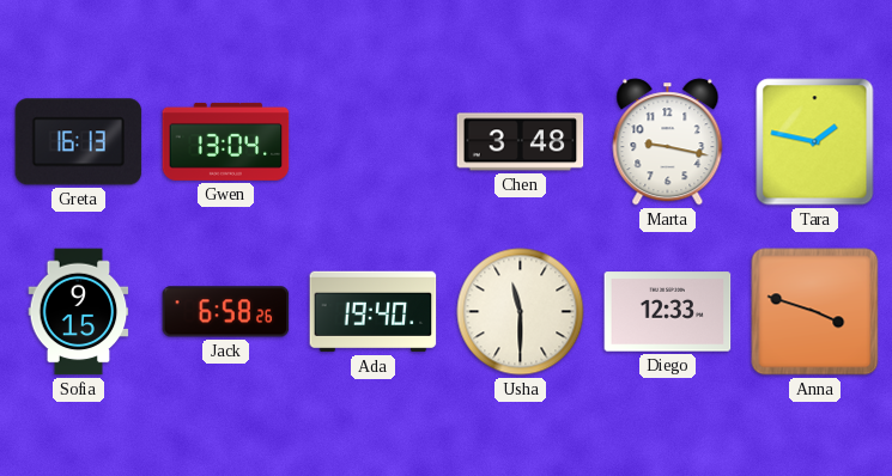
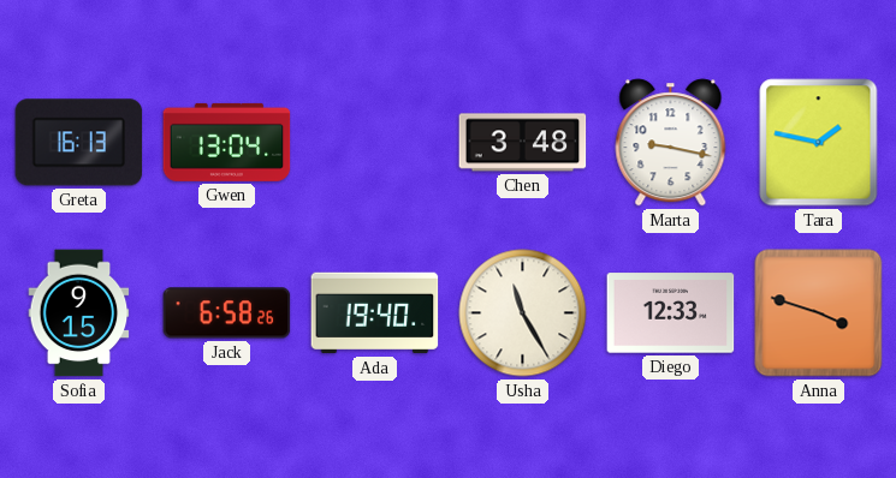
Usha: 11:30 -> 11:25 (523, 313)
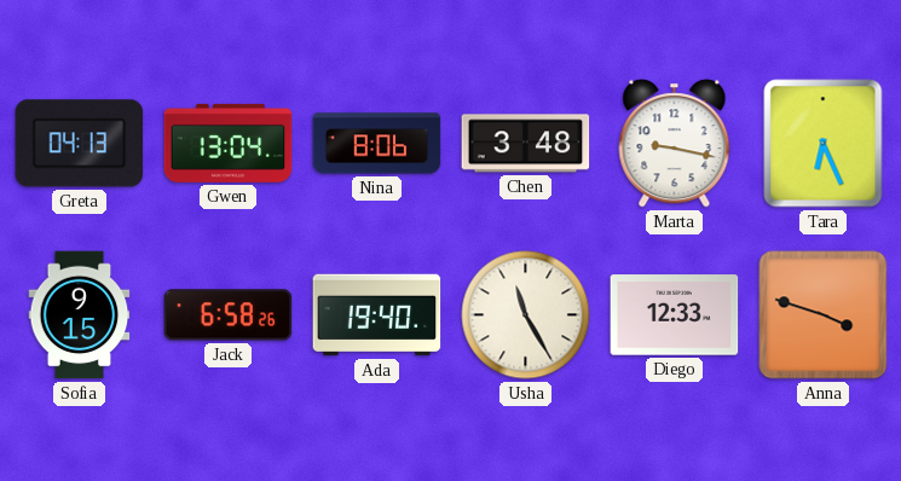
Greta: 16:13 -> 04:13 (80, 144)
Nina: none -> 8:06 (377, 144)
Tara: 1:47 -> 6:26 (824, 144)
